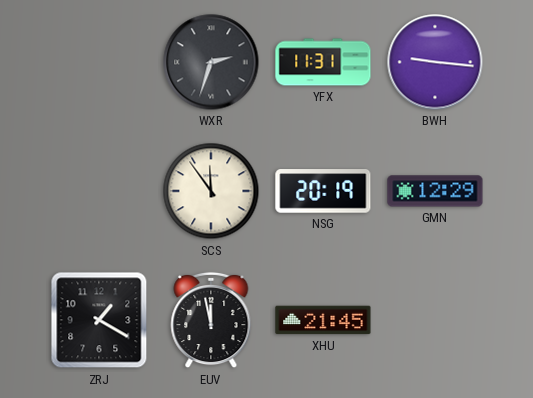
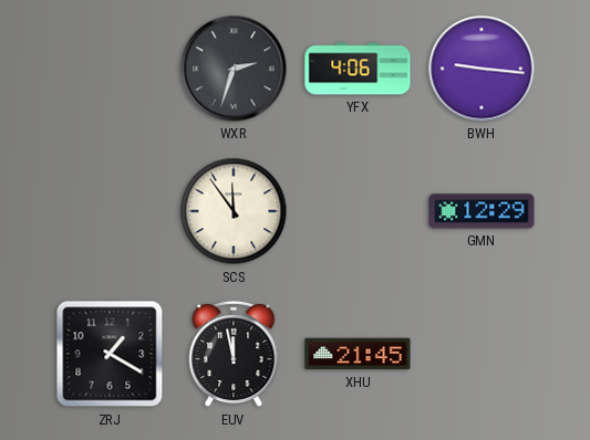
YFX: 11:31 -> 4:06 (358, 69)
NSG: 20:19 -> none (323, 191)
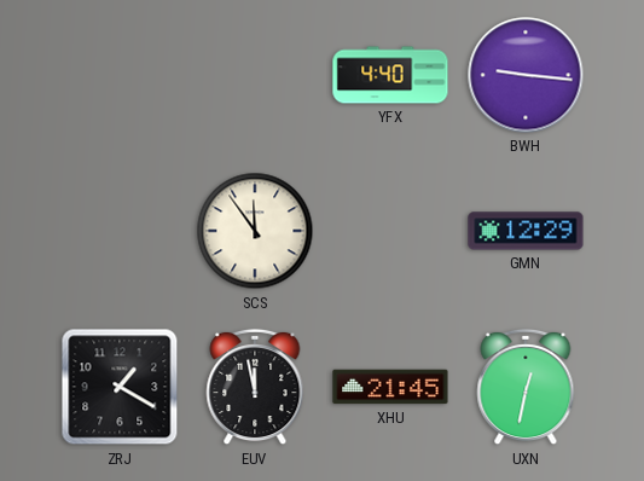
WXR: 2:33 -> none (234, 69)
YFX: 4:06 -> 4:40 (390, 75)
UXN: none -> 12:32 (526, 387)
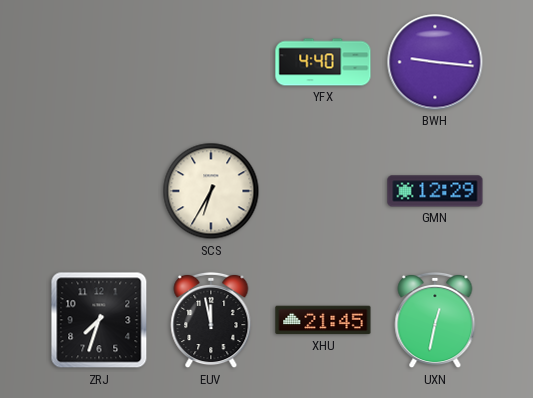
SCS: 11:54 -> 6:35 (211, 191)
ZRJ: 1:20 -> 7:33 (99, 320)
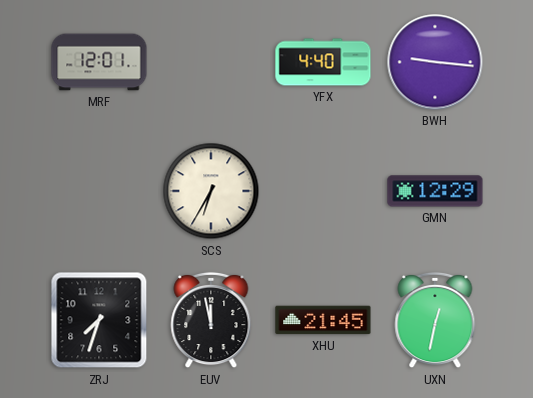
MRF: none -> 12:01 (99, 62)
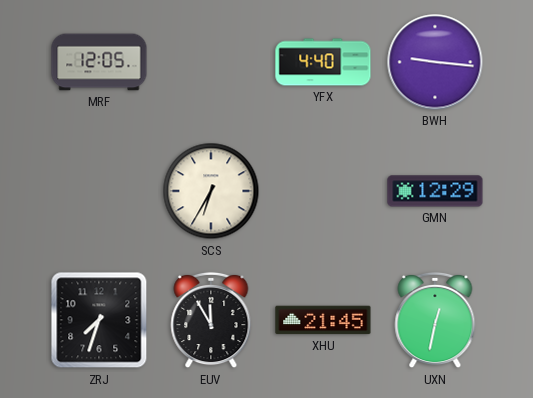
MRF: 12:01 -> 12:05 (99, 62)
EUV: 11:58 -> 11:55 (211, 320)
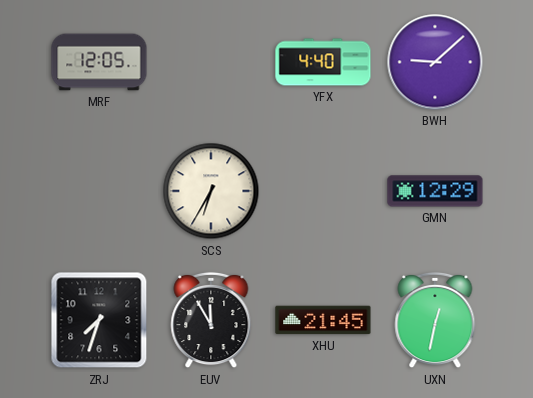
BWH: 9:16 -> 9:08 (435, 62)
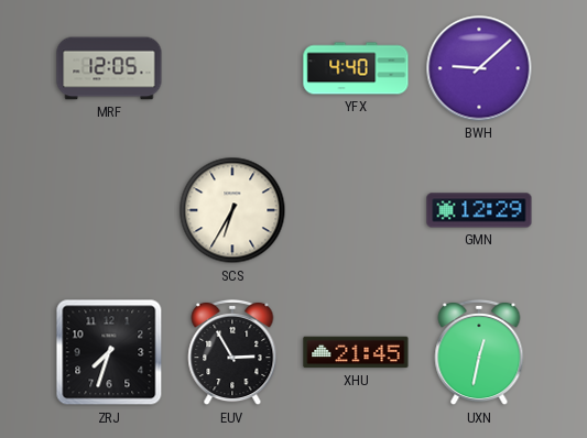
EUV: 11:55 -> 2:55 (232, 352)
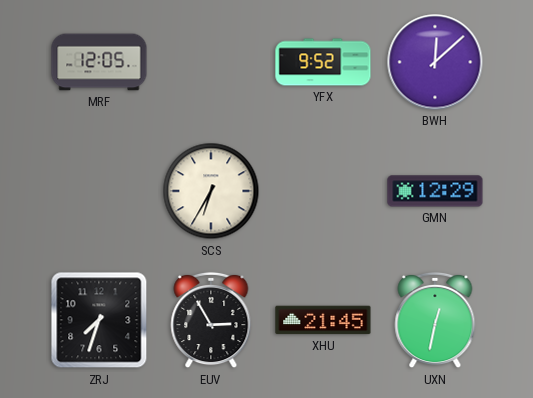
YFX: 4:40 -> 9:52 (323, 62)
BWH: 9:08 -> 12:08 (435, 62)
